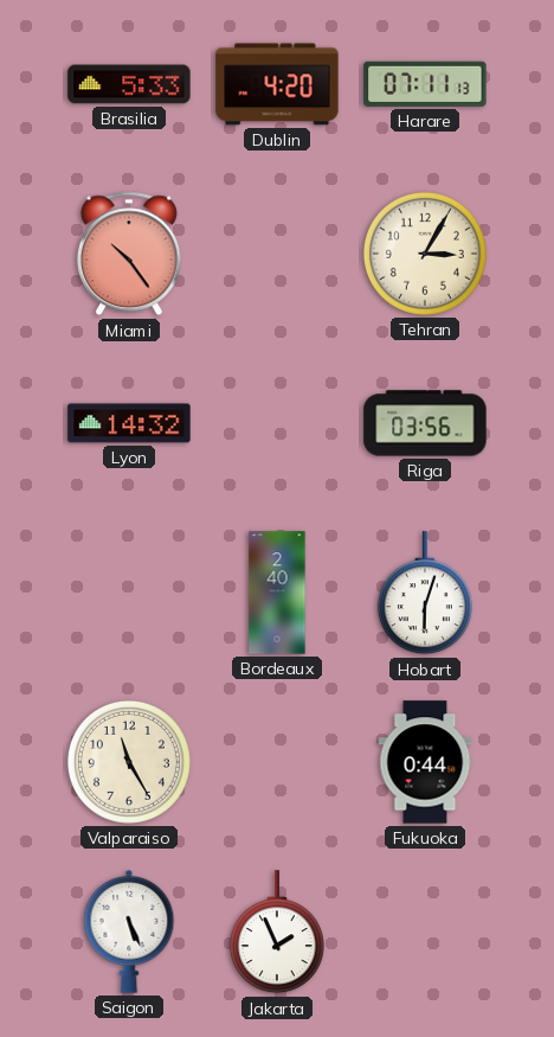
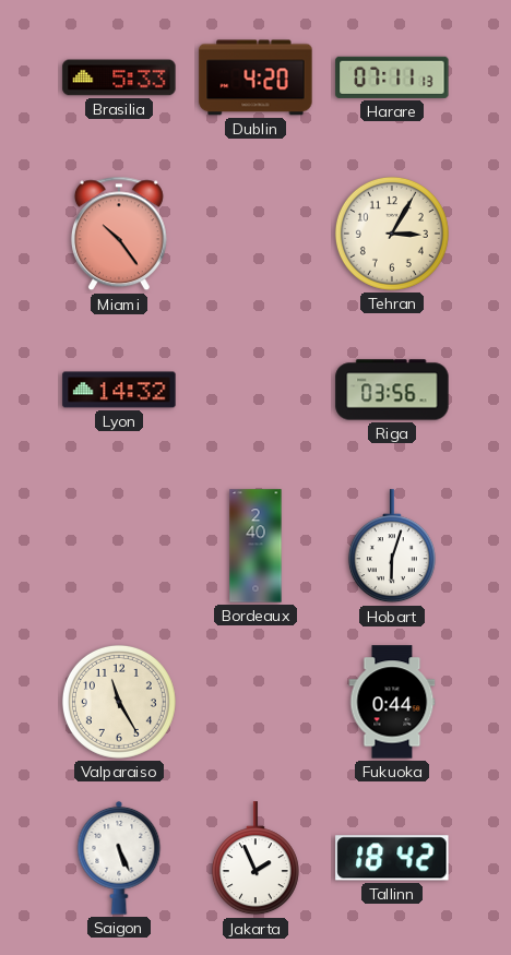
Tallinn: none -> 18:42 (392, 858)
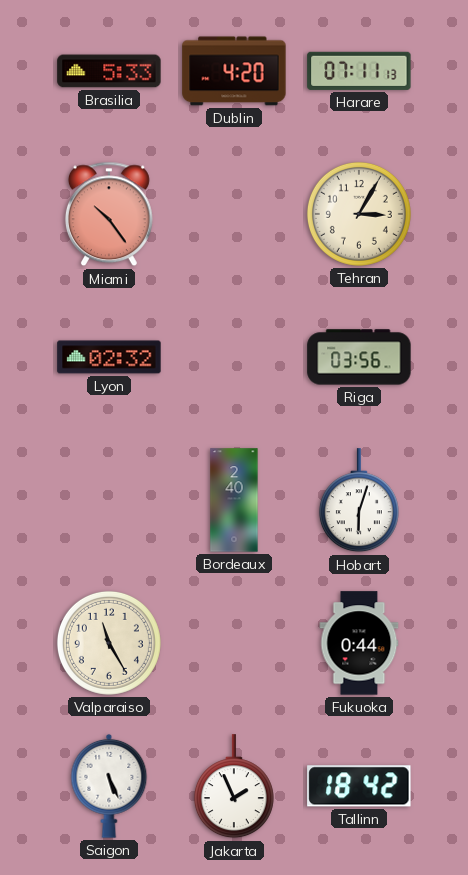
Lyon: 14:32 -> 02:32 (109, 357)
